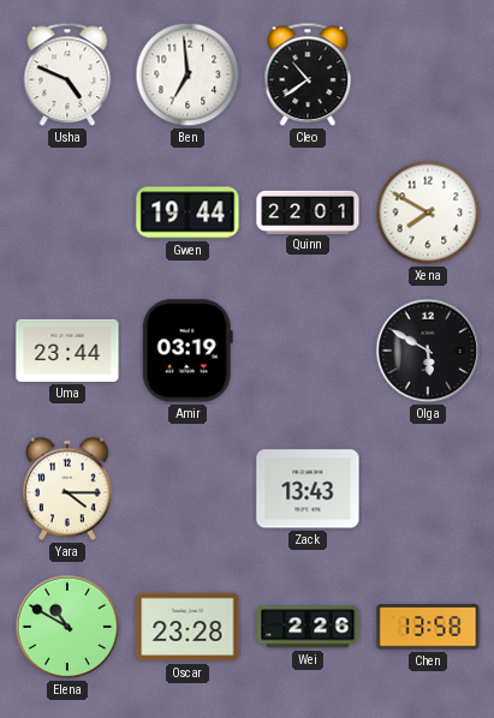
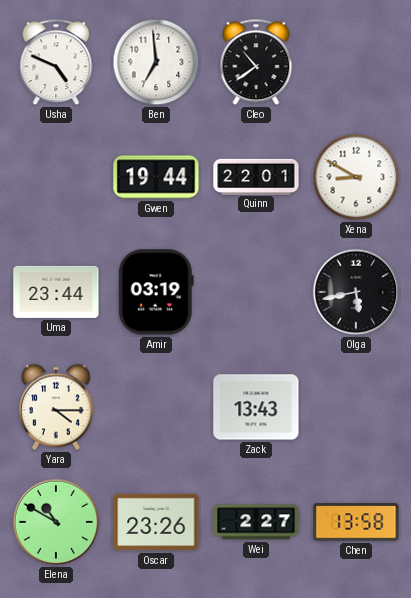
Xena: 7:50 -> 8:50 (356, 177)
Olga: 5:50 -> 5:43 (356, 292)
Oscar: 23:28 -> 23:26 (156, 522)
Wei: 2:26 -> 2:27 (256, 522)
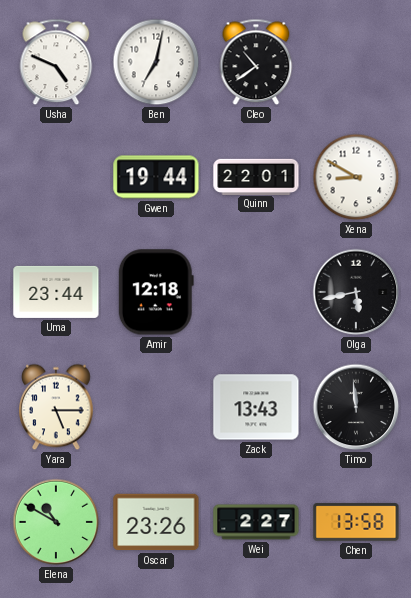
Ben: 6:59 -> 7:02 (156, 62)
Amir: 03:19 -> 12:18 (156, 292)
Yara: 4:15 -> 5:15 (57, 407)
Timo: none -> 11:59 (356, 407)
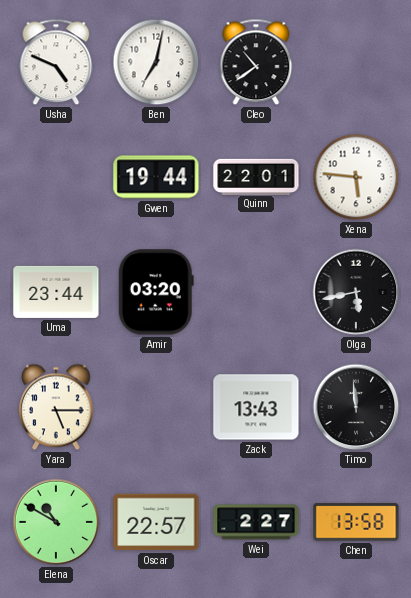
Xena: 8:50 -> 5:46 (356, 177)
Amir: 12:18 -> 03:20 (156, 292)
Oscar: 23:26 -> 22:57 (156, 522)
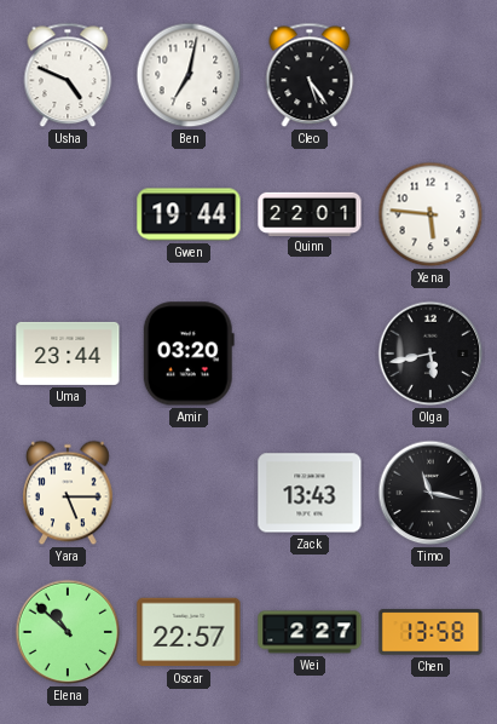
Cleo: 10:39 -> 5:24 (310, 75)
Timo: 11:59 -> 11:17 (430, 493)
Elena: 10:50 -> 10:52 (68, 632)
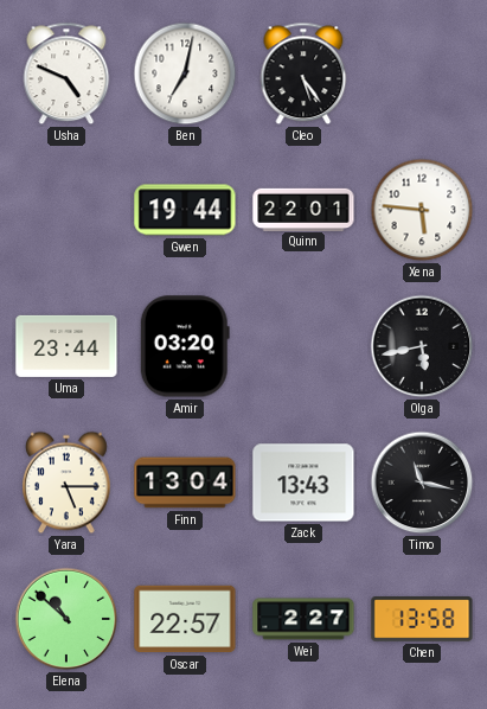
Finn: none -> 13:04 (185, 483)
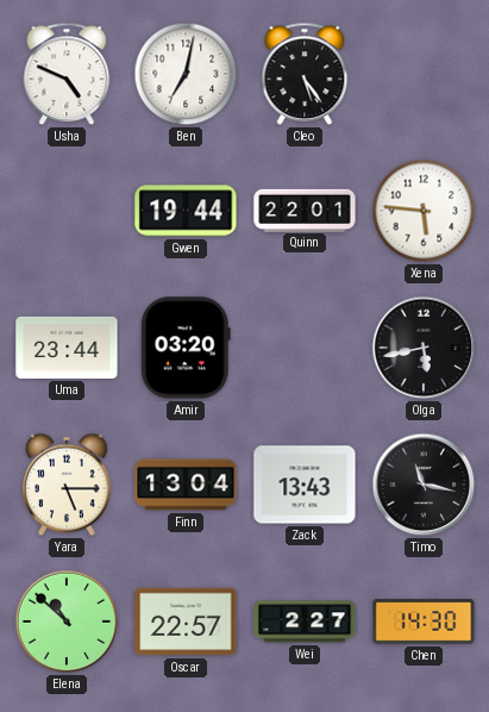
Chen: 13:58 -> 14:30 (424, 622)
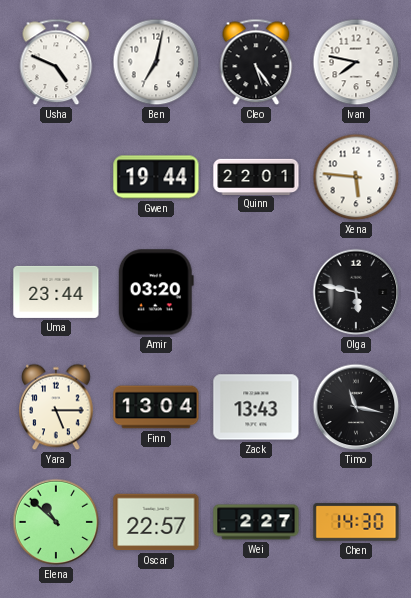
Ivan: none -> 7:47 (356, 62)
Olga: 5:43 -> 5:47 (356, 292)
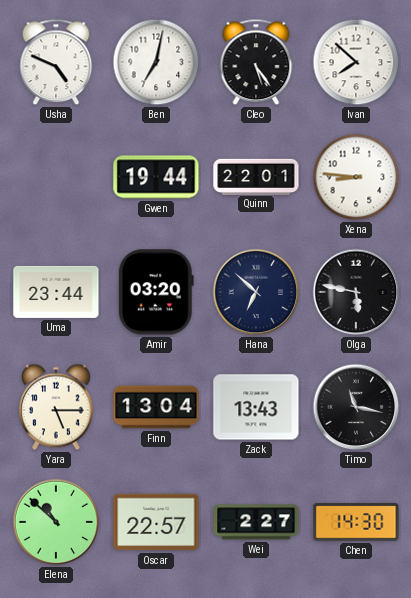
Ivan: 7:47 -> 7:52 (356, 62)
Xena: 5:46 -> 8:46 (356, 177)
Hana: none -> 6:52 (256, 292)
